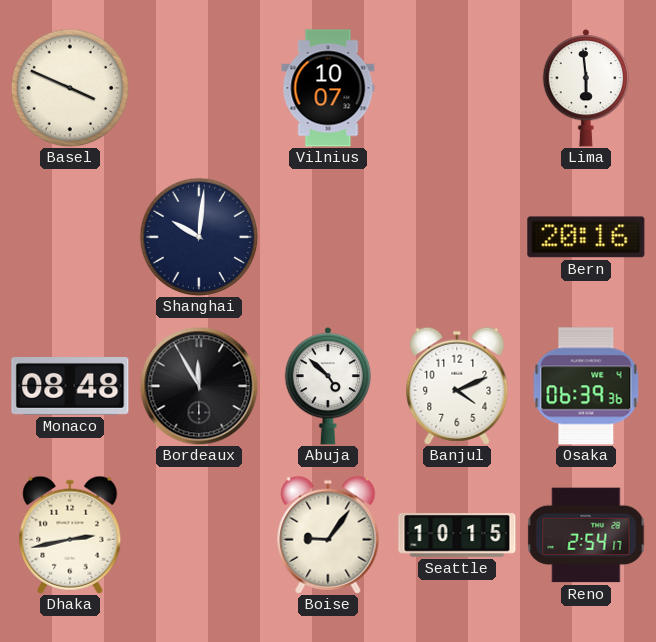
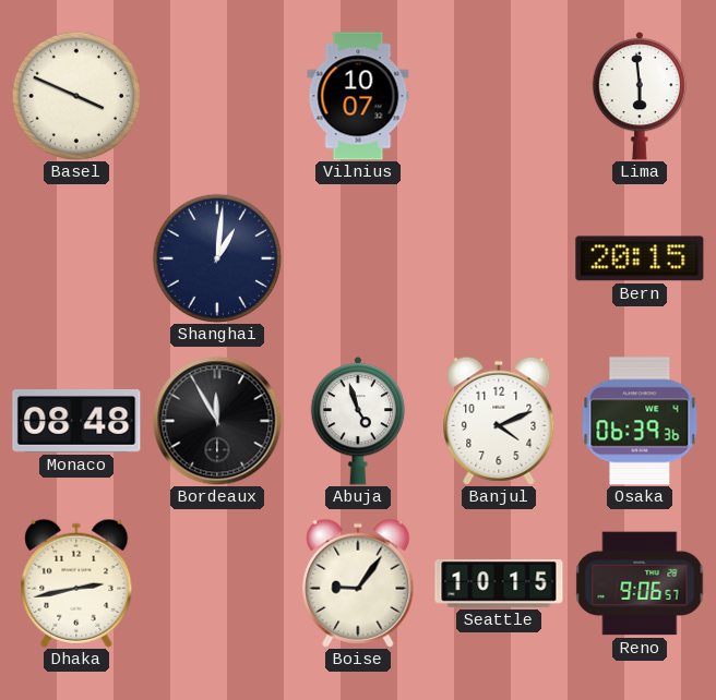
Shanghai: 10:01 -> 1:01 (217, 258)
Bern: 20:16 -> 20:15 (640, 258)
Abuja: 4:52 -> 4:57 (358, 421)
Reno: 2:54 -> 9:06 (640, 583)
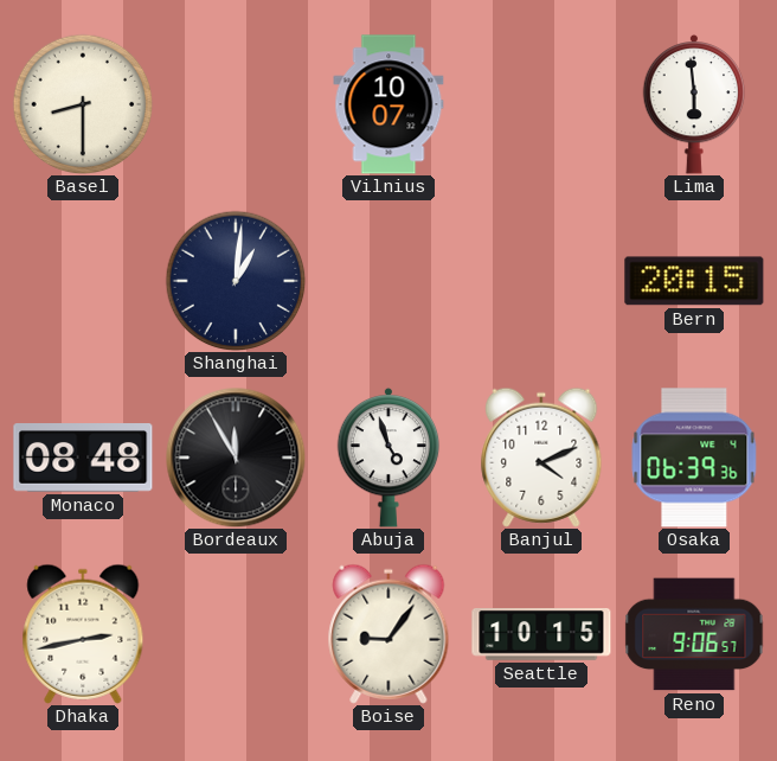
Basel: 3:49 -> 8:30 (83, 104)
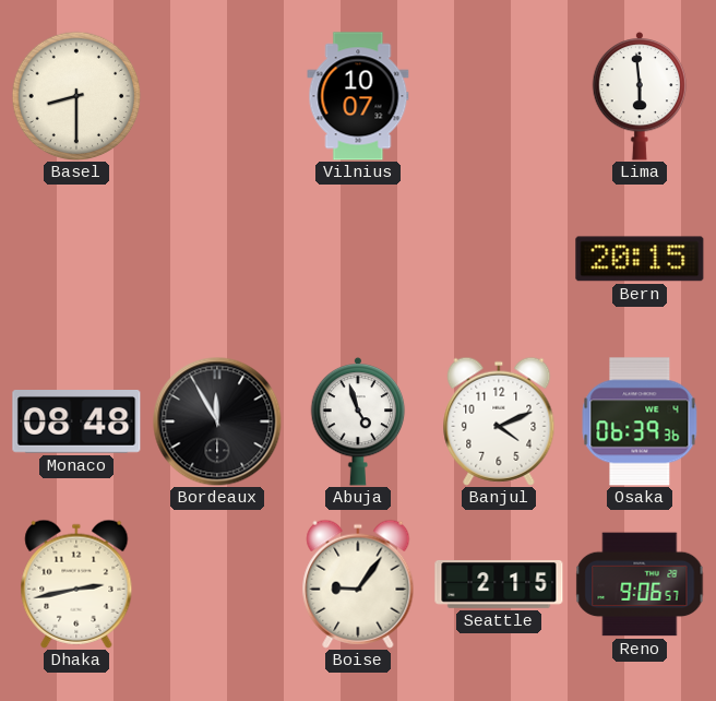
Shanghai: 1:01 -> none (236, 281)
Seattle: 10:15 -> 2:15 (499, 585)
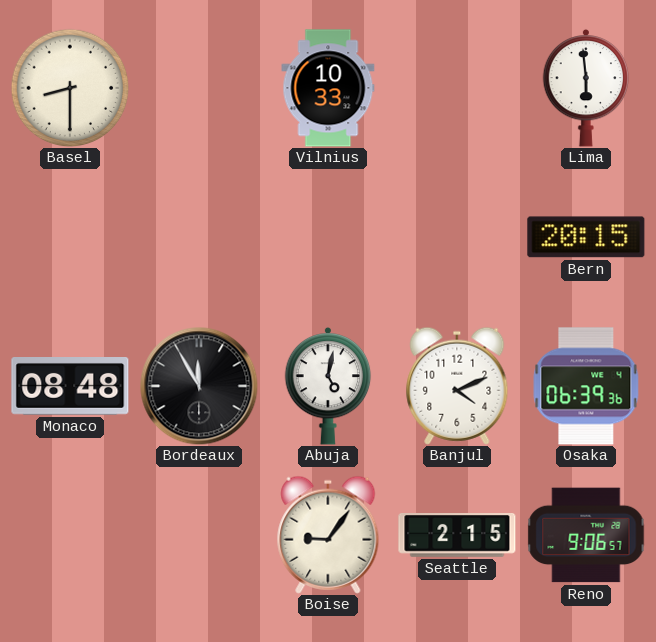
Vilnius: 10:07 -> 10:33 (328, 88)
Abuja: 4:57 -> 5:02 (328, 386)
Dhaka: 2:43 -> none (76, 584)
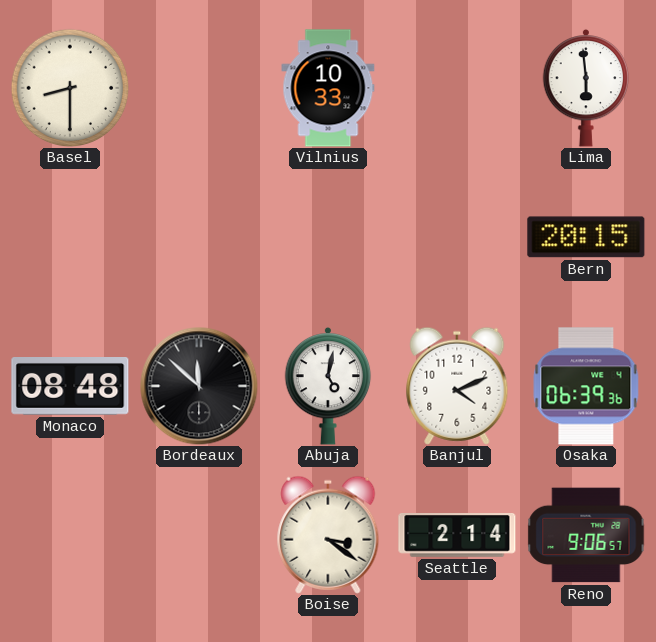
Bordeaux: 11:55 -> 11:52 (199, 386)
Boise: 9:06 -> 3:21 (328, 535)
Seattle: 2:15 -> 2:14 (457, 536)
